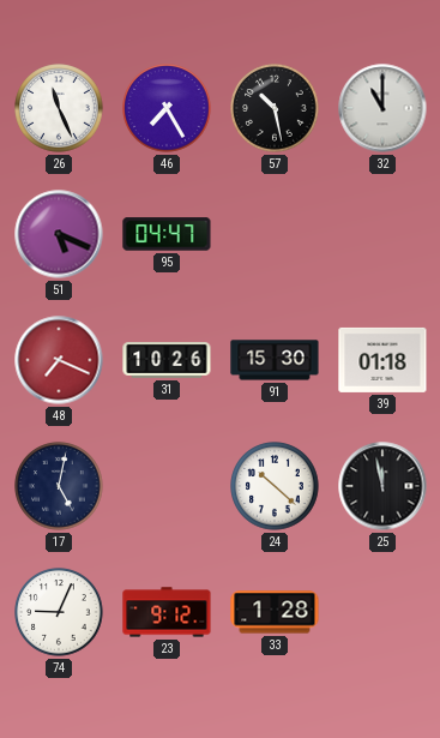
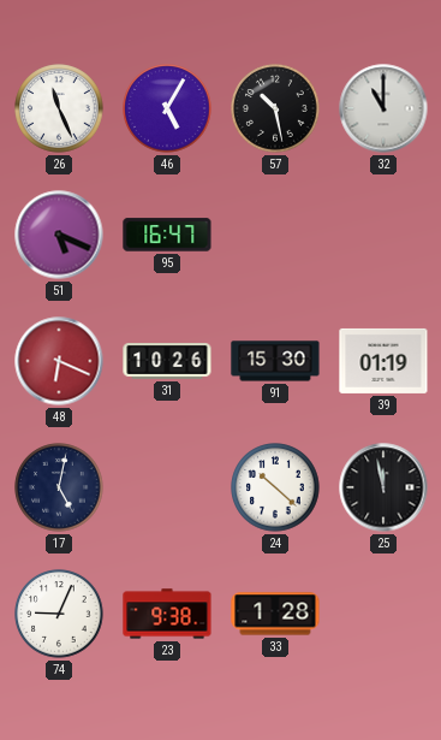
46: 7:25 -> 5:05 (167, 108)
95: 04:47 -> 16:47 (167, 235)
48: 7:19 -> 6:19 (59, 361)
39: 01:18 -> 01:19 (383, 361)
23: 9:12 -> 9:38 (167, 614)
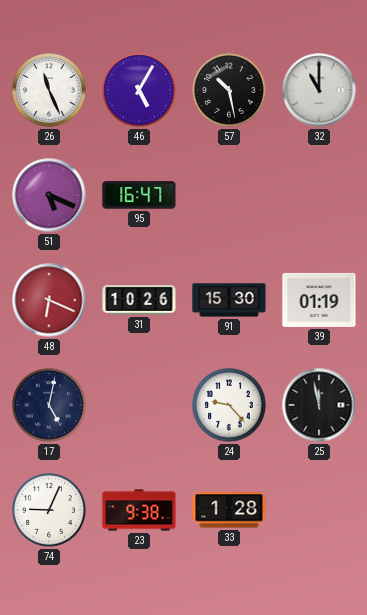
24: 10:22 -> 9:23 (229, 405)
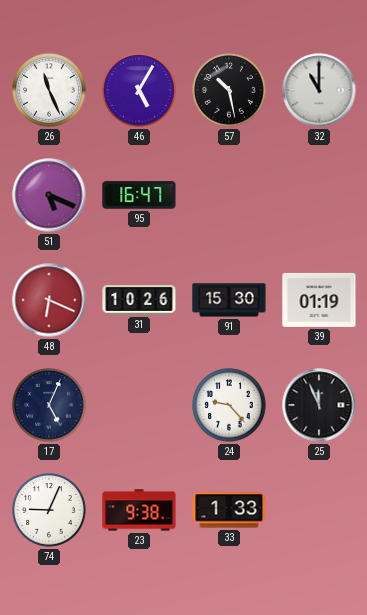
17: 5:02 -> 5:04 (49, 405)
25: 11:58 -> 11:56 (319, 405)
33: 1:28 -> 1:33 (229, 510)
